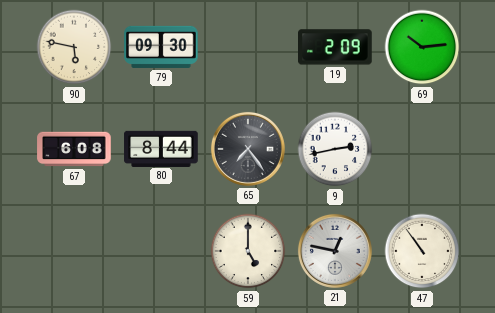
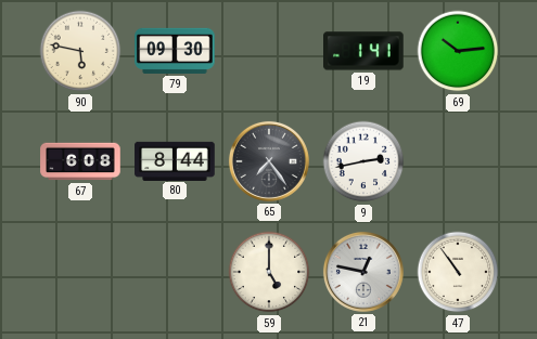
19: 2:09 -> 1:41 (365, 51)
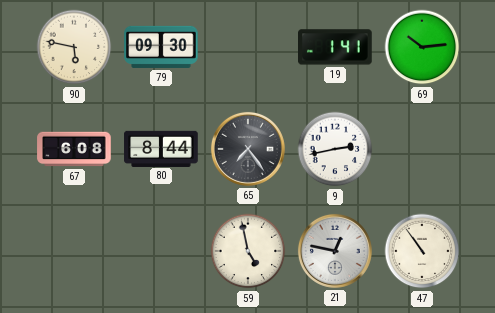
59: 5:00 -> 4:58 (248, 251)
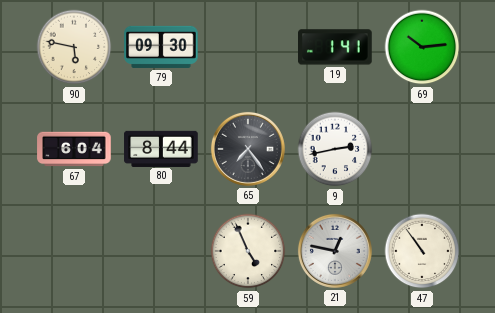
67: 6:08 -> 6:04 (74, 149)
59: 4:58 -> 4:56 (248, 251)
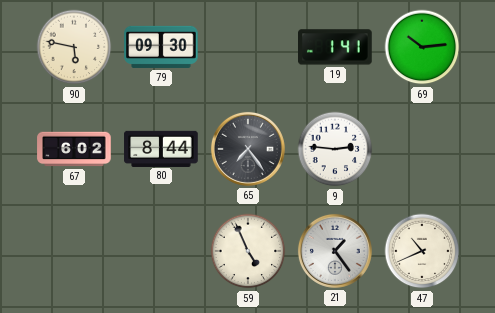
67: 6:04 -> 6:02 (74, 149)
9: 2:43 -> 2:46 (335, 149)
21: 12:47 -> 1:24 (335, 251)
47: 10:54 -> 10:41 (422, 251)
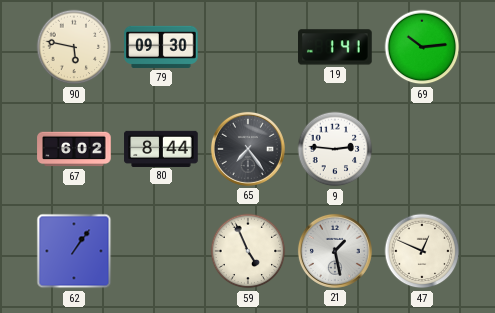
62: none -> 1:06 (74, 251)
21: 1:24 -> 1:28 (335, 251)
47: 10:41 -> 12:49 (422, 251)
